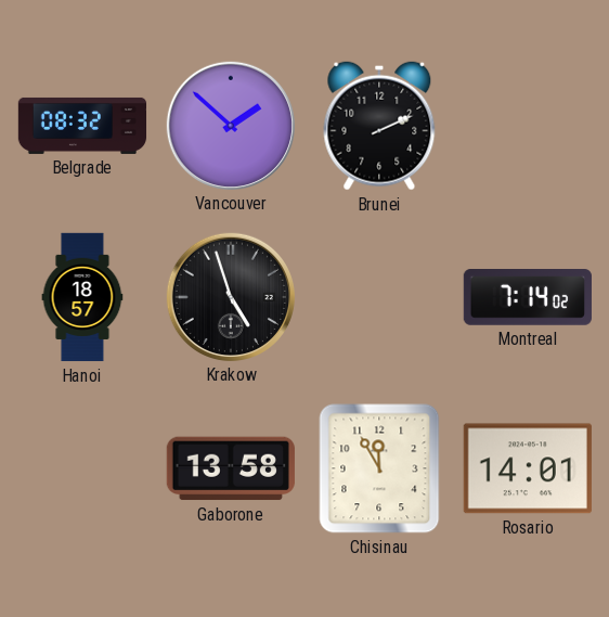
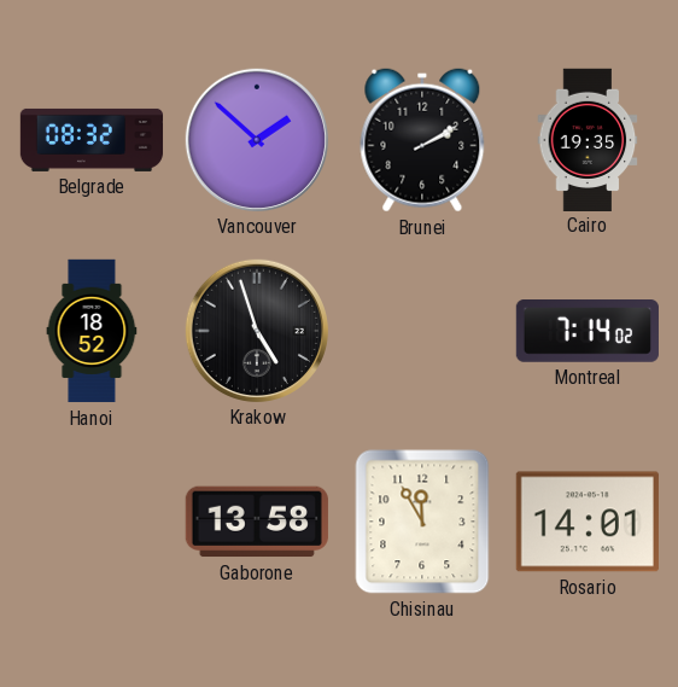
Brunei: 2:11 -> 2:10 (422, 140)
Cairo: none -> 19:35 (588, 139)
Hanoi: 18:57 -> 18:52 (92, 331)
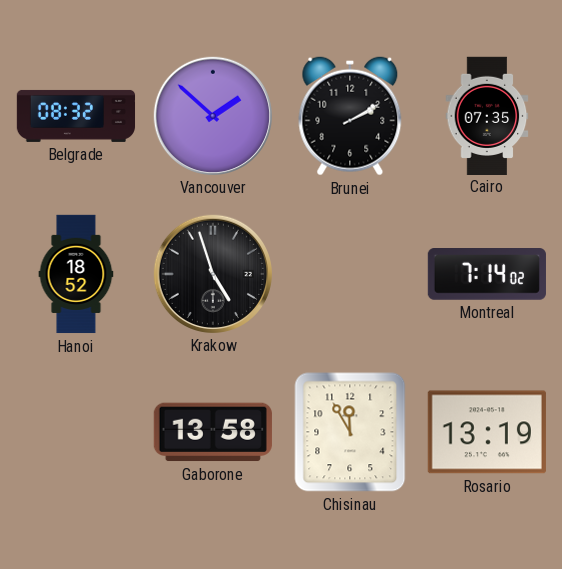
Cairo: 19:35 -> 07:35 (487, 115)
Rosario: 14:01 -> 13:19 (487, 432)
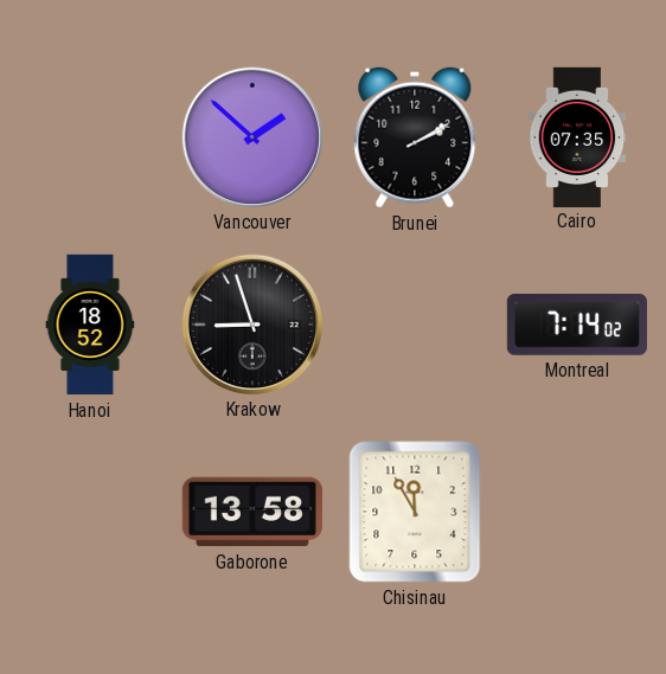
Belgrade: 08:32 -> none (76, 116)
Krakow: 4:57 -> 8:57 (252, 325)
Rosario: 13:19 -> none (487, 432)
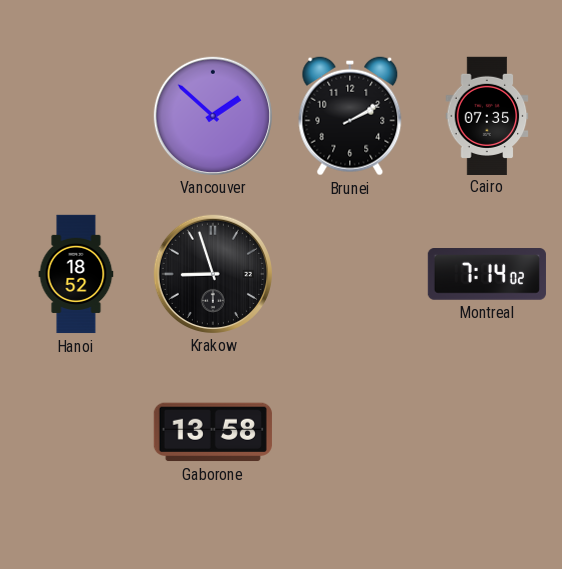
Chisinau: 11:55 -> none (415, 512)
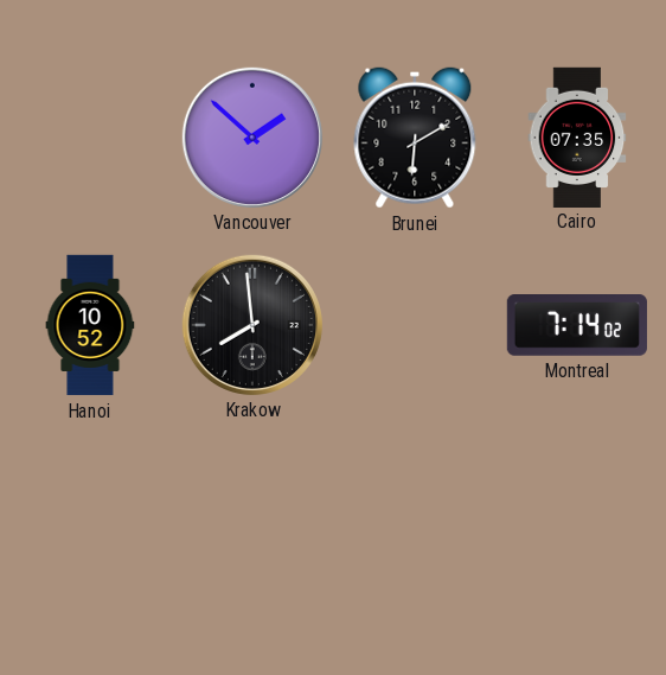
Brunei: 2:10 -> 6:10 (415, 138)
Hanoi: 18:52 -> 10:52 (90, 325)
Krakow: 8:57 -> 7:59 (252, 325)
Gaborone: 13:58 -> none (213, 432)
